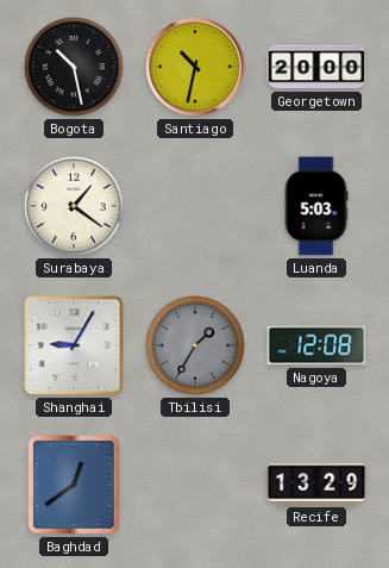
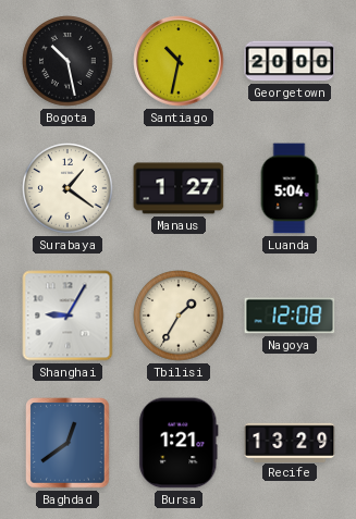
Manaus: none -> 1:27 (179, 188)
Luanda: 5:03 -> 5:04 (290, 188)
Tbilisi dial: grey -> cream (179, 316)
Bursa: none -> 1:21 (179, 443)
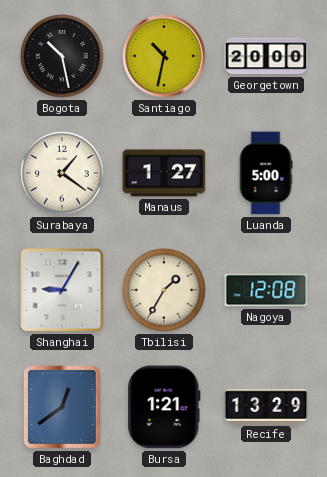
Luanda: 5:04 -> 5:00 (266, 173)
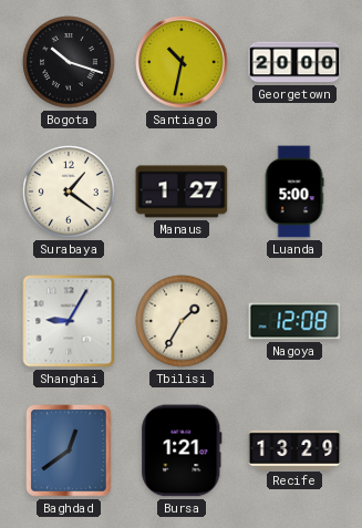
Bogota: 10:28 -> 10:18 (69, 62)
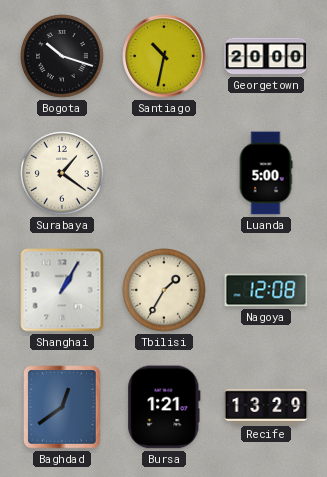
Manaus: 1:27 -> none (182, 191)
Shanghai: 9:05 -> 1:05 (62, 290)
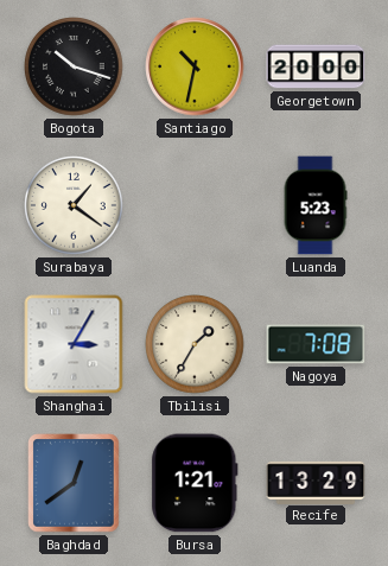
Luanda: 5:00 -> 5:23 (316, 205)
Shanghai: 1:05 -> 3:05 (74, 344)
Nagoya: 12:08 -> 7:08 (316, 344)
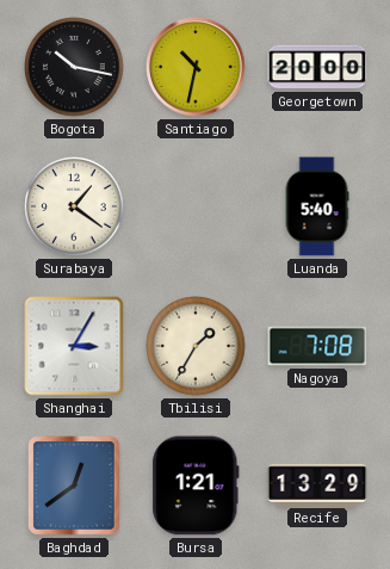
Bogota: 10:18 -> 10:17 (74, 67)
Luanda: 5:23 -> 5:40 (317, 206)
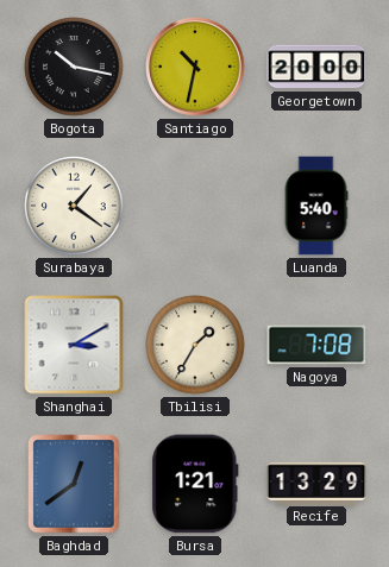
Shanghai: 3:05 -> 3:10 (74, 345)
